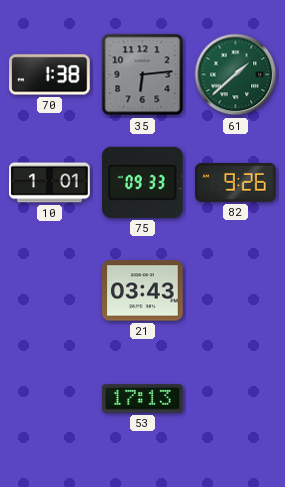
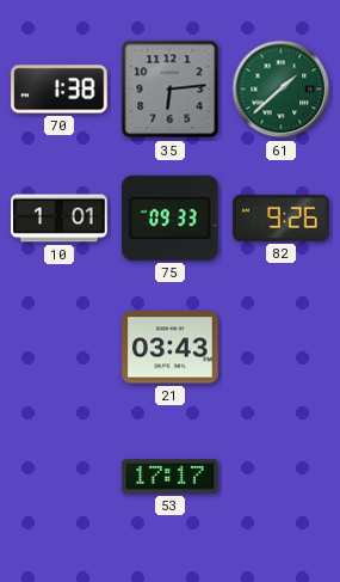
53: 17:13 -> 17:17 (171, 477)
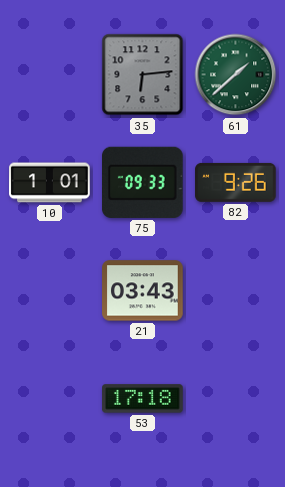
70: 1:38 -> none (60, 90)
53: 17:17 -> 17:18 (143, 399)
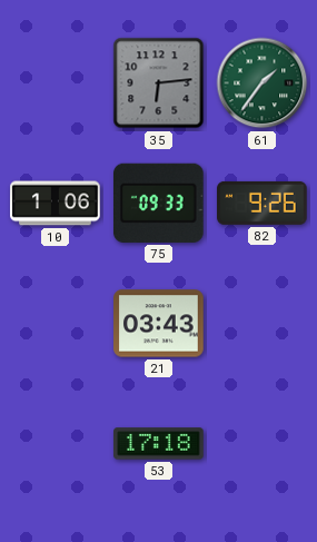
61: 1:38 -> 1:36 (262, 83)
10: 1:01 -> 1:06 (56, 204)
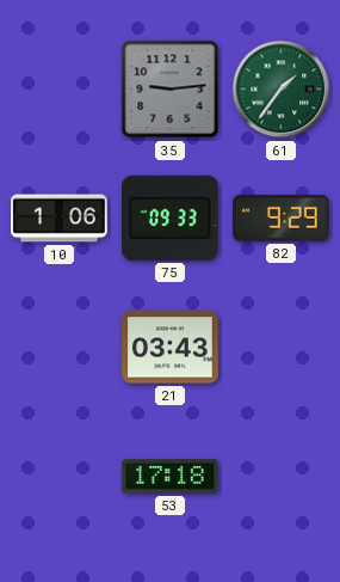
35: 6:14 -> 9:14 (171, 90)
82: 9:26 -> 9:29 (282, 218)
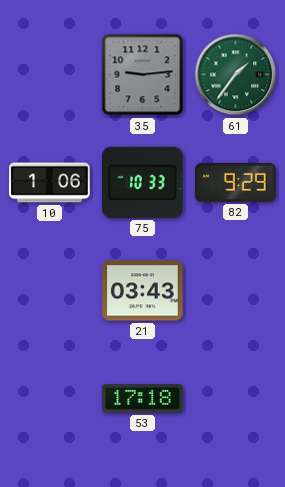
75: 09:33 -> 10:33 (143, 182)
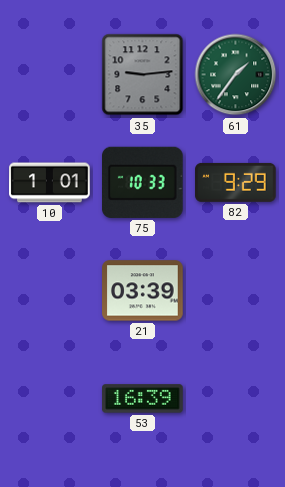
10: 1:06 -> 1:01 (50, 183)
21: 03:43 -> 03:39 (143, 291)
53: 17:18 -> 16:39 (143, 399)
